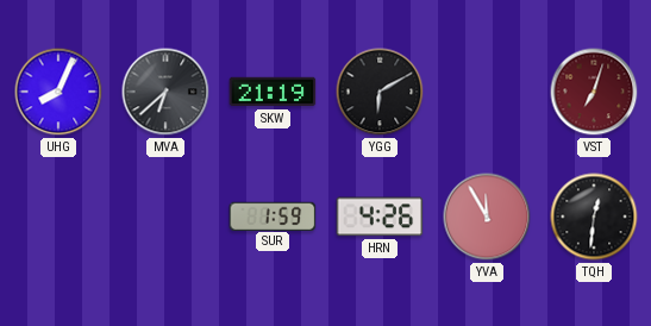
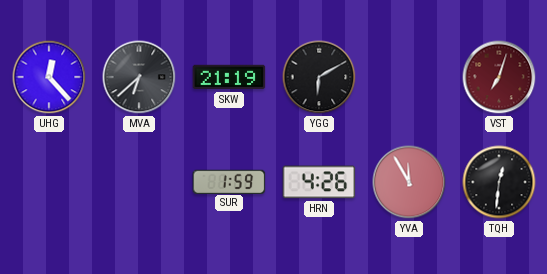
UHG: 8:04 -> 12:23 (49, 77)
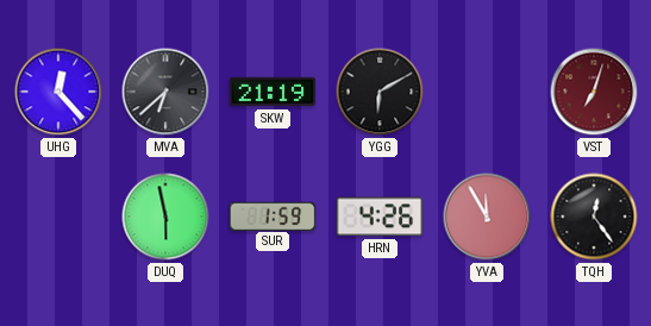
DUQ: none -> 5:58 (165, 217)
TQH: 12:31 -> 12:24 (594, 217)
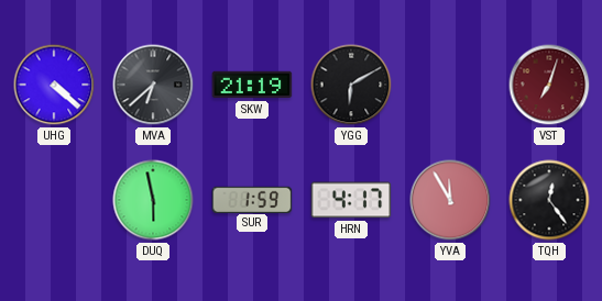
UHG: 12:23 -> 4:22 (54, 85)
HRN: 4:26 -> 4:17 (351, 200)
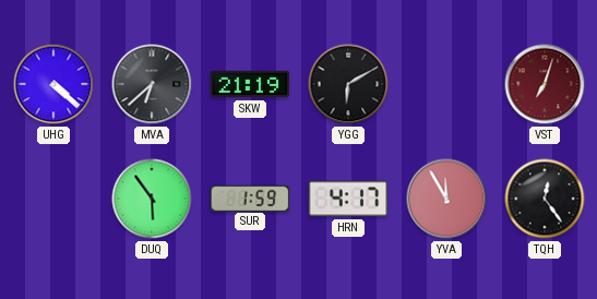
DUQ: 5:58 -> 5:54 (152, 199)
